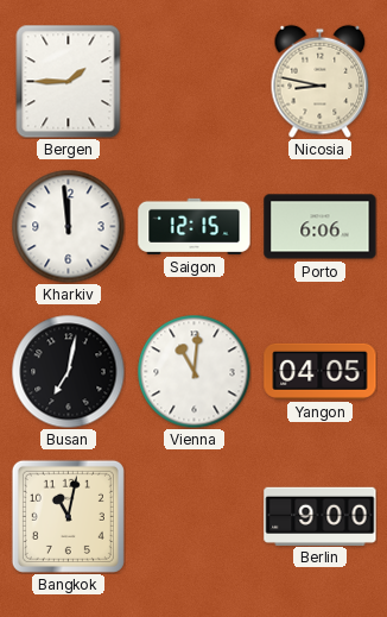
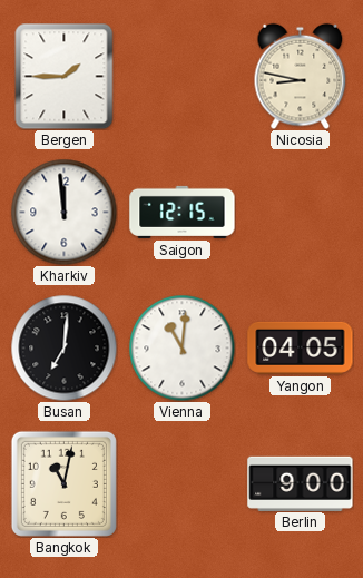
Porto: 6:06 -> none (321, 227)
Busan: 7:02 -> 7:01 (63, 347)
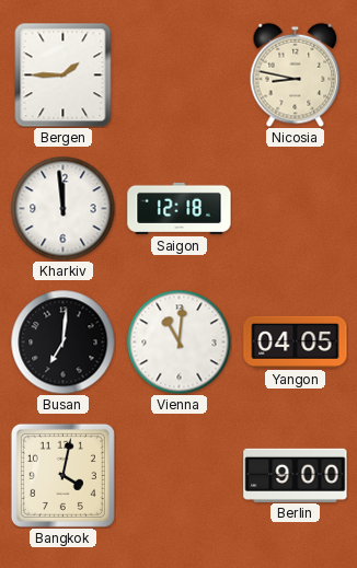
Saigon: 12:15 -> 12:18 (180, 208)
Bangkok: 11:02 -> 4:02 (62, 475)
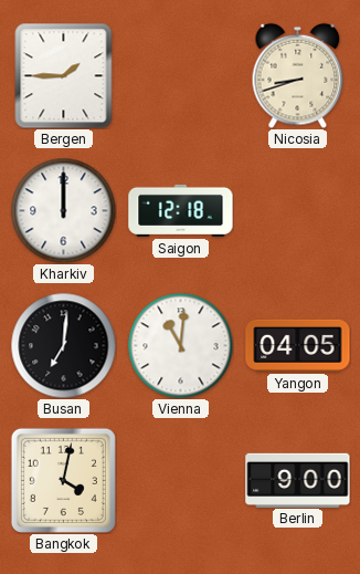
Nicosia: 8:47 -> 8:42 (298, 75)
Kharkiv: 11:59 -> 12:00 (63, 210)
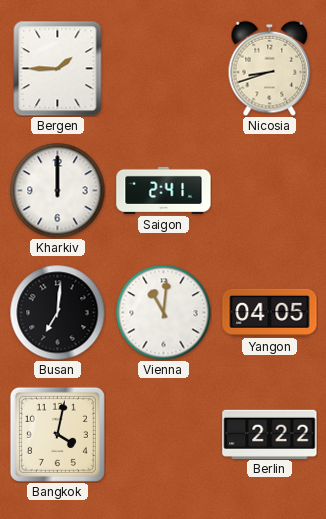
Saigon: 12:18 -> 2:41 (164, 190)
Berlin: 9:00 -> 2:22 (270, 434)
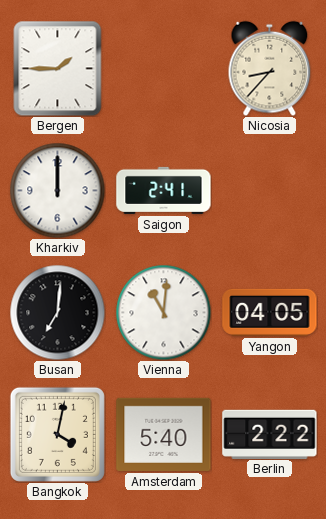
Nicosia: 8:42 -> 8:37 (270, 68)
Amsterdam: none -> 5:40 (164, 434)
